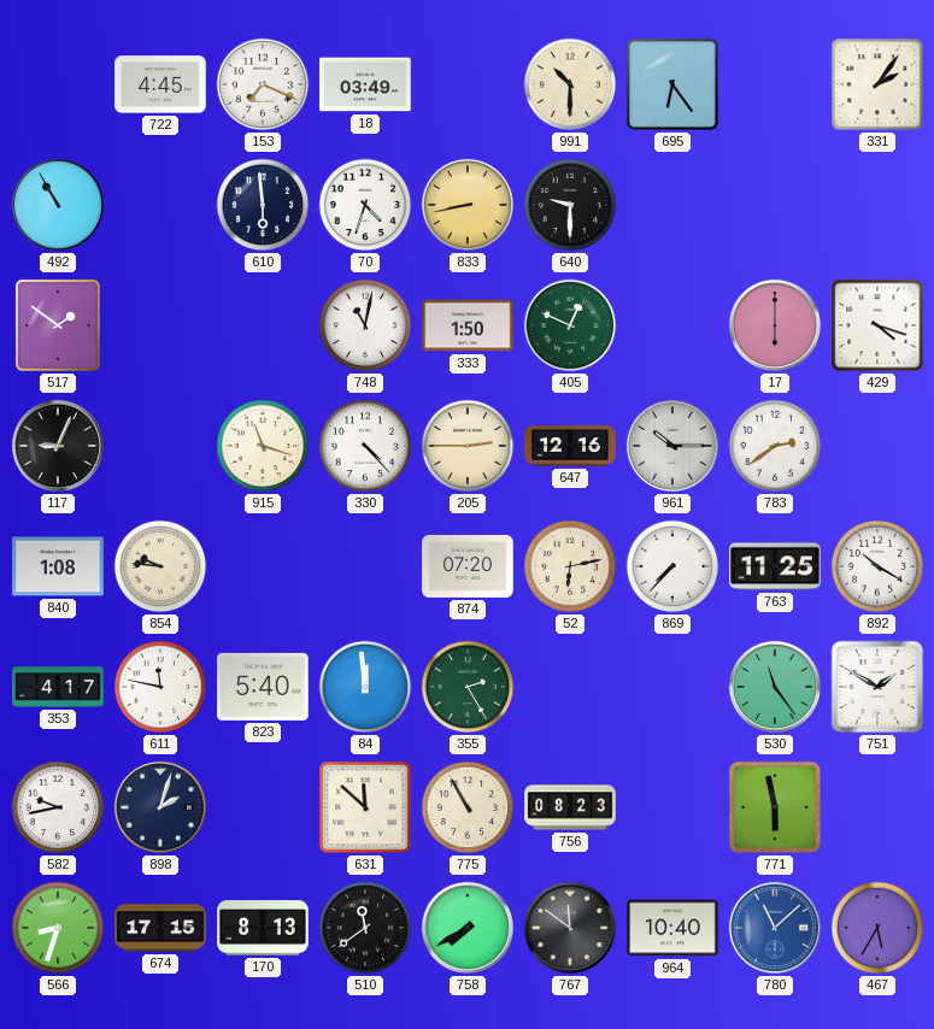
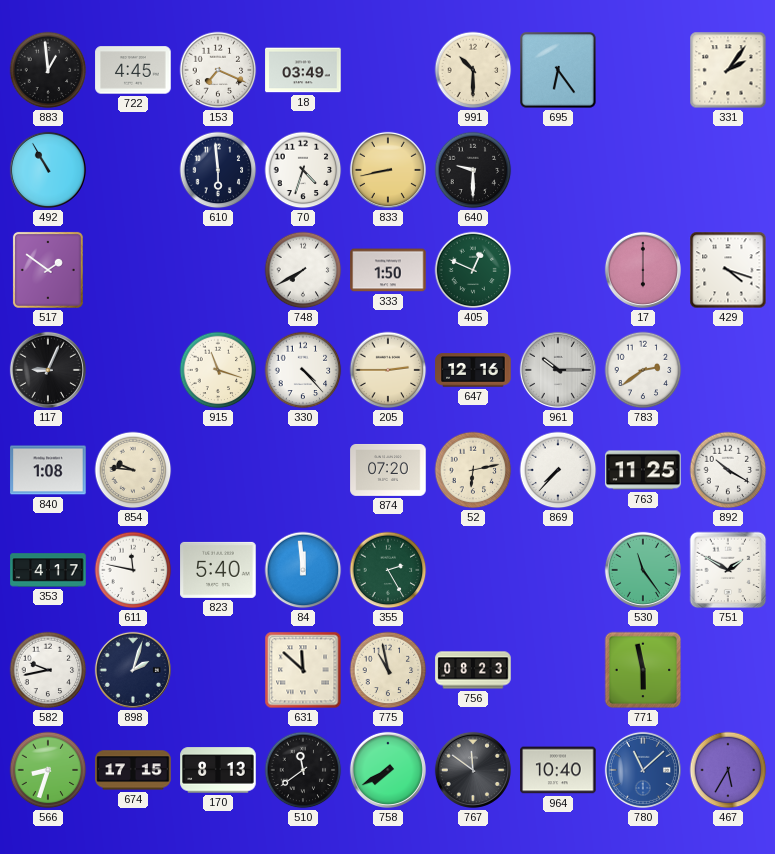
883: none -> 12:59 (48, 70)
748: 11:02 -> 7:40 (303, 270)
775: 10:55 -> 10:58 (388, 670)
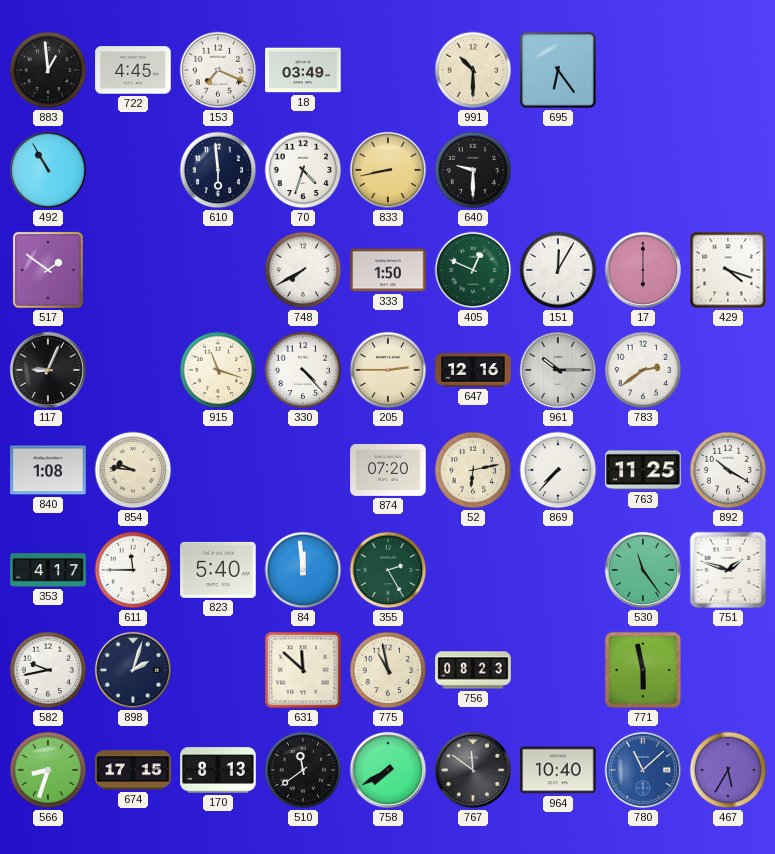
331: 2:06 -> none (728, 70)
151: none -> 12:05 (558, 270)
611: 11:47 -> 11:45 (133, 570)
751: 1:50 -> 1:48 (728, 570)
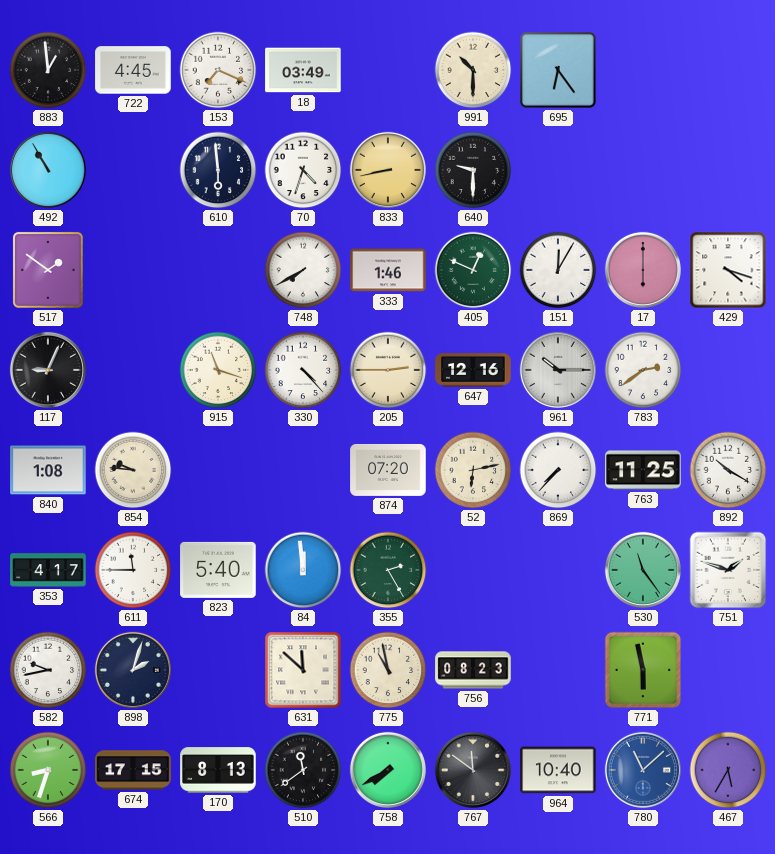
333: 1:50 -> 1:46 (388, 270)
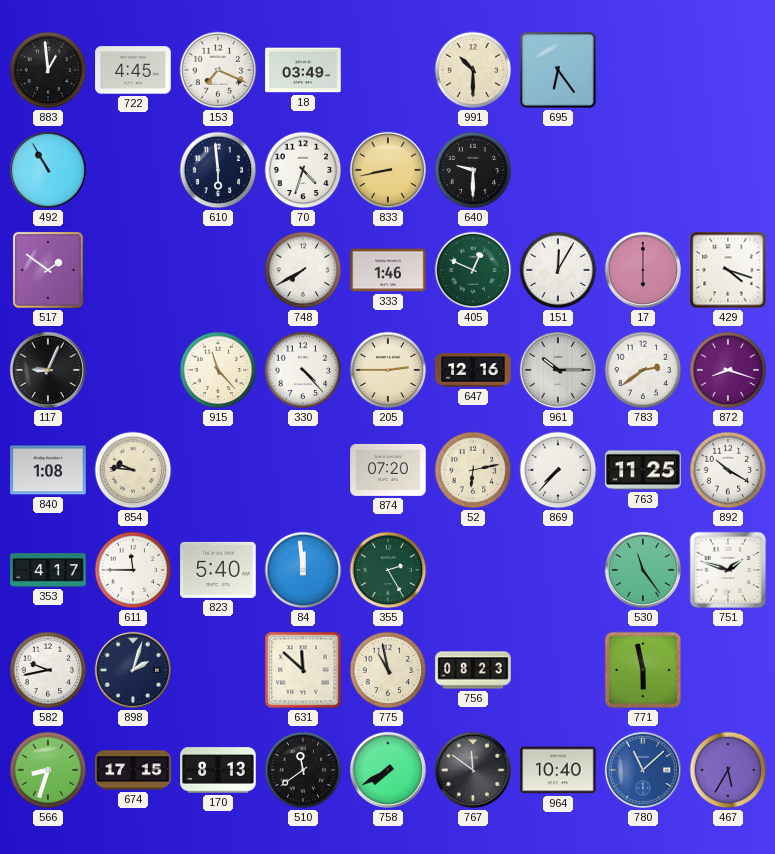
915: 11:18 -> 11:23 (218, 370)
872: none -> 8:18 (728, 370)
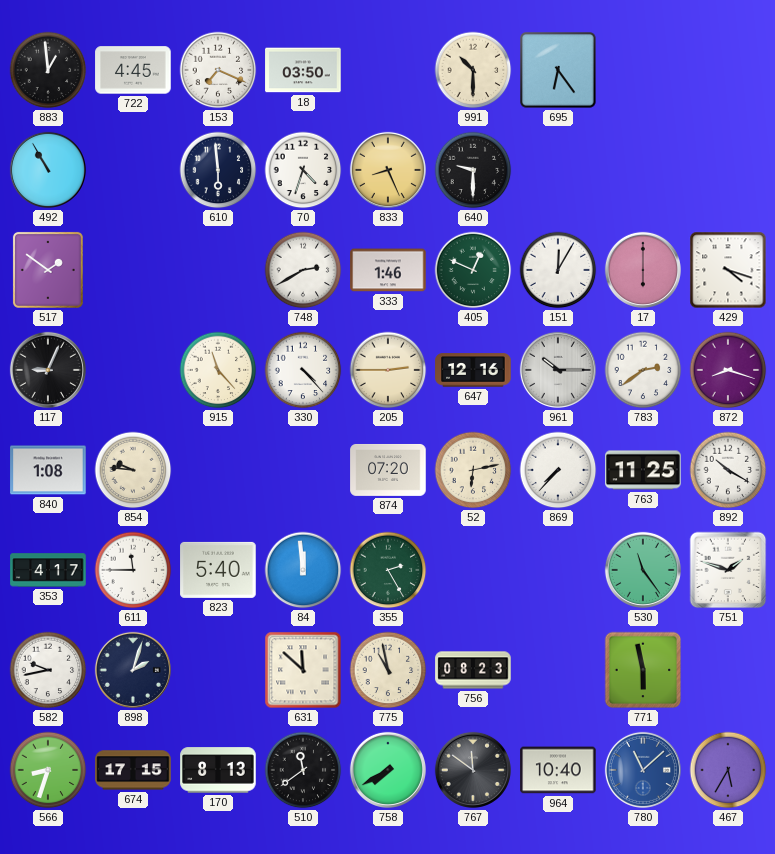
18: 03:49 -> 03:50 (303, 70)
833: 8:43 -> 8:26 (388, 170)
748: 7:40 -> 2:40 (303, 270)
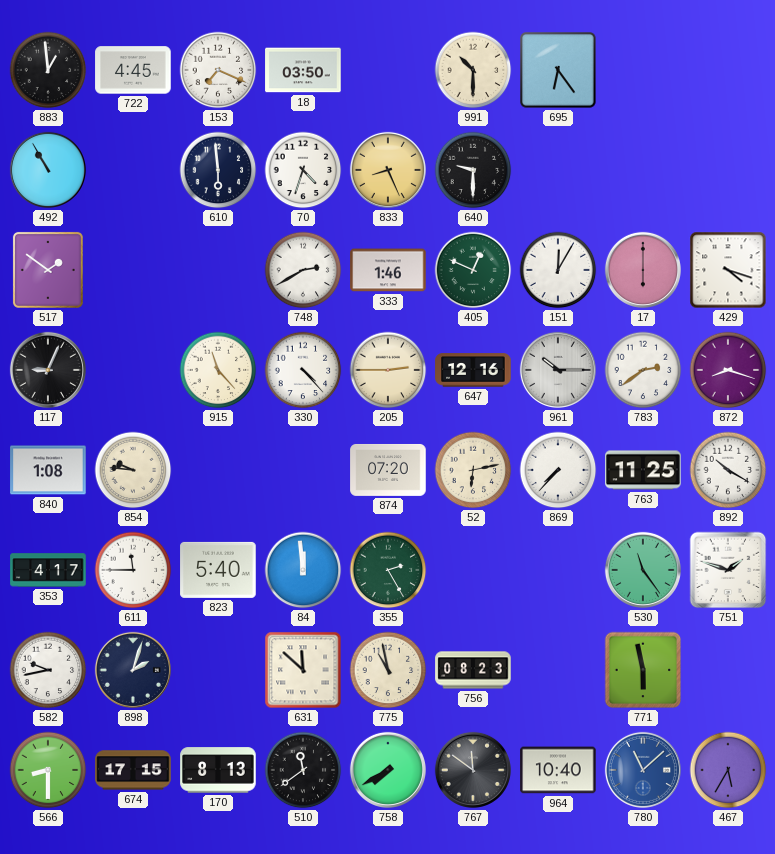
566: 8:33 -> 8:30 (48, 770)
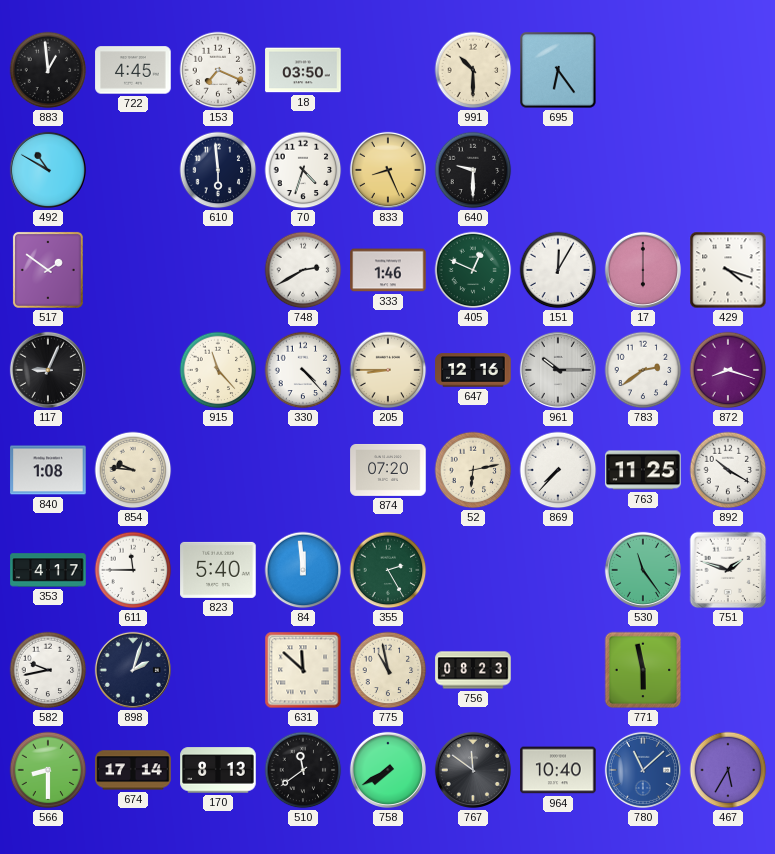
492: 10:55 -> 10:50 (48, 170)
205: 2:45 -> 8:45 (388, 370)
674: 17:15 -> 17:14 (133, 770)
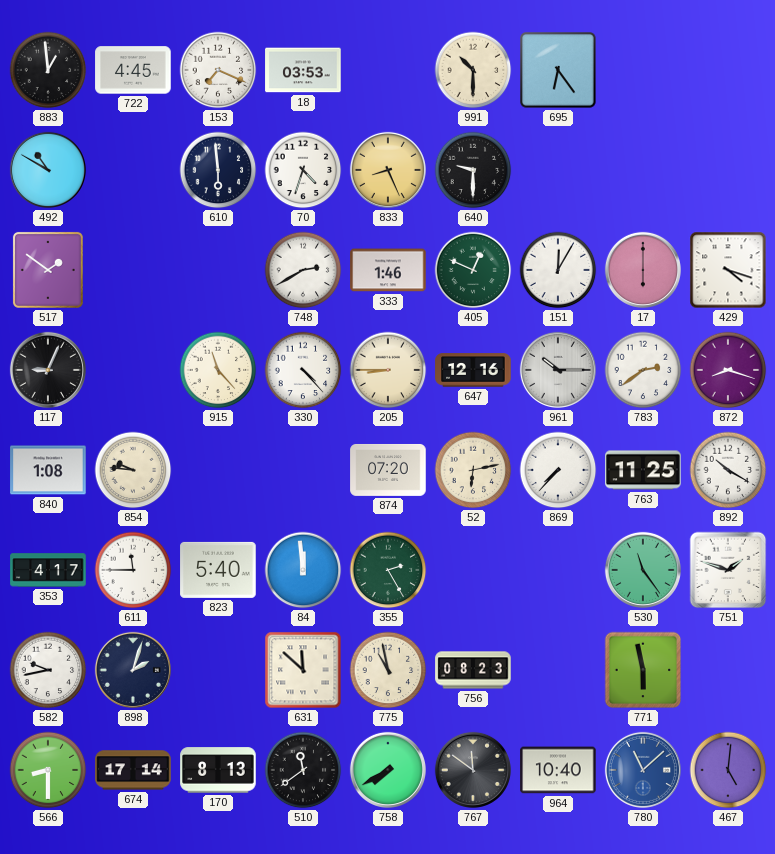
18: 03:50 -> 03:53 (303, 70)
467: 5:35 -> 5:01 (728, 770)
